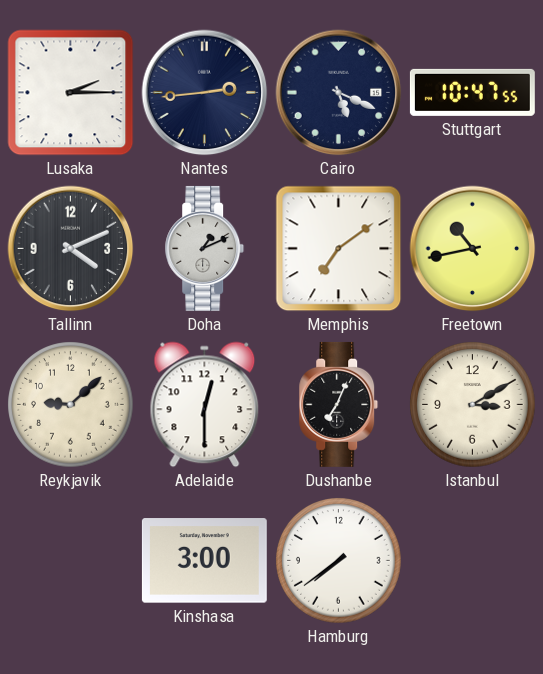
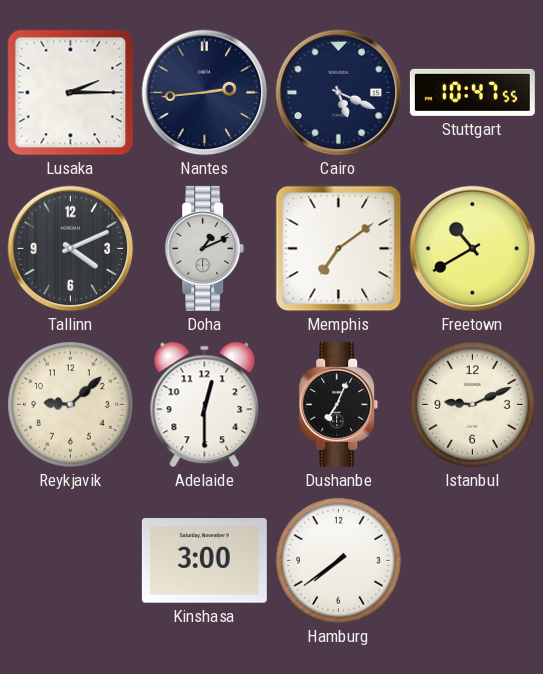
Freetown: 10:43 -> 10:40 (473, 249)
Istanbul: 3:10 -> 9:11 (473, 405)
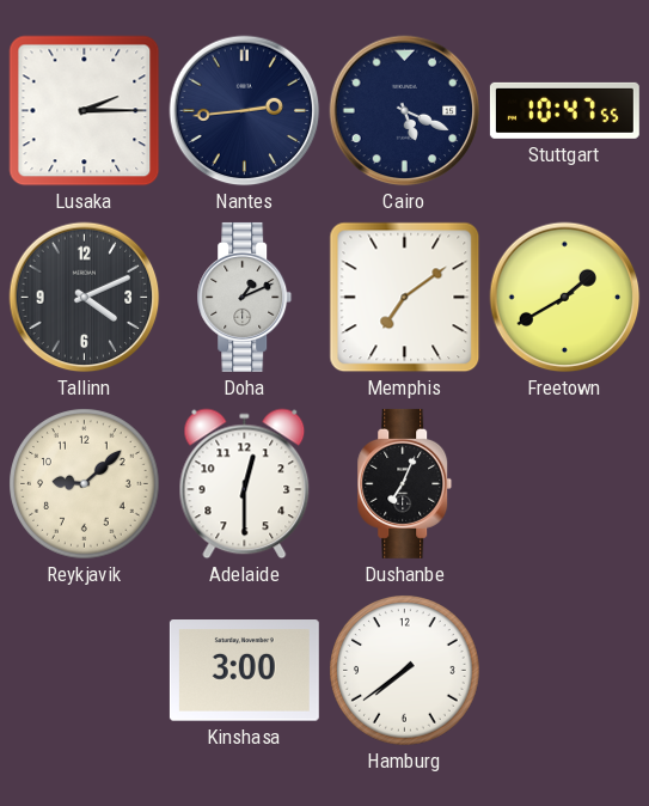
Freetown: 10:40 -> 1:40 (565, 298)
Istanbul: 9:11 -> none (473, 405)
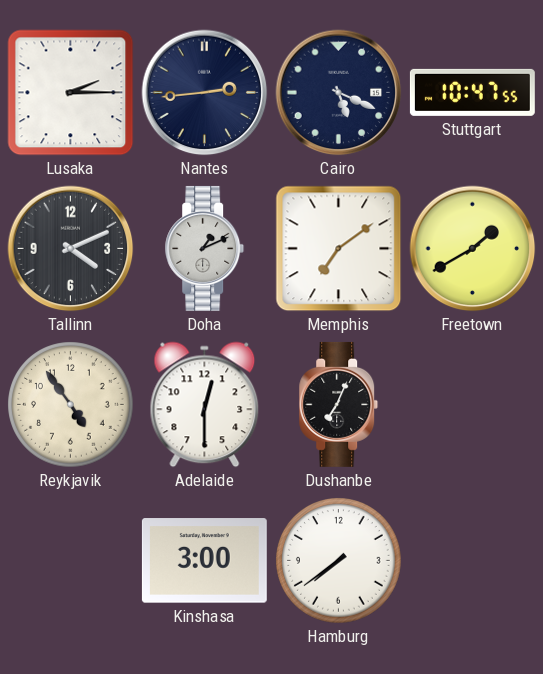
Reykjavik: 9:08 -> 4:54 (71, 405)
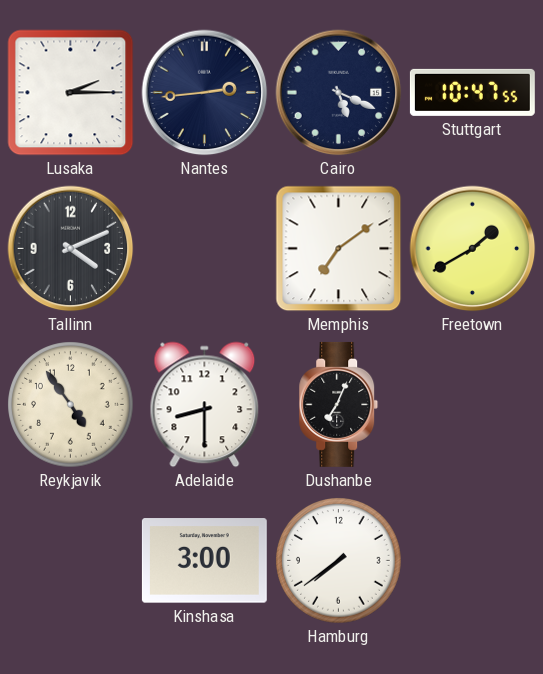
Doha: 1:11 -> none (205, 248)
Adelaide: 12:30 -> 8:30 (205, 405)
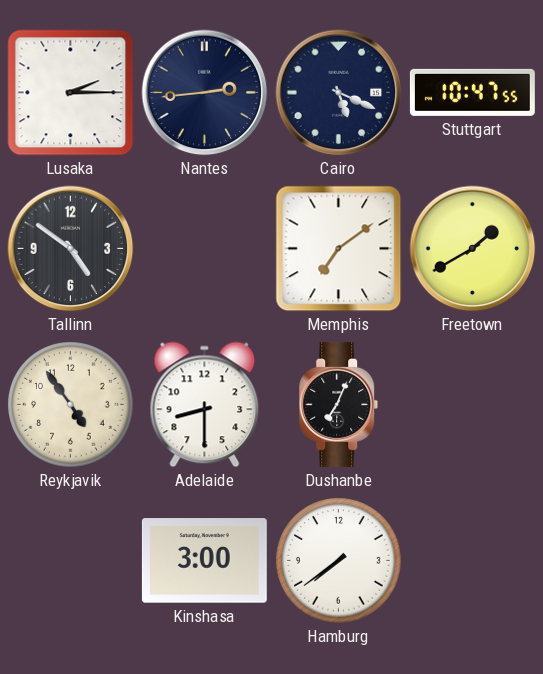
Tallinn: 4:11 -> 4:51 (71, 249)
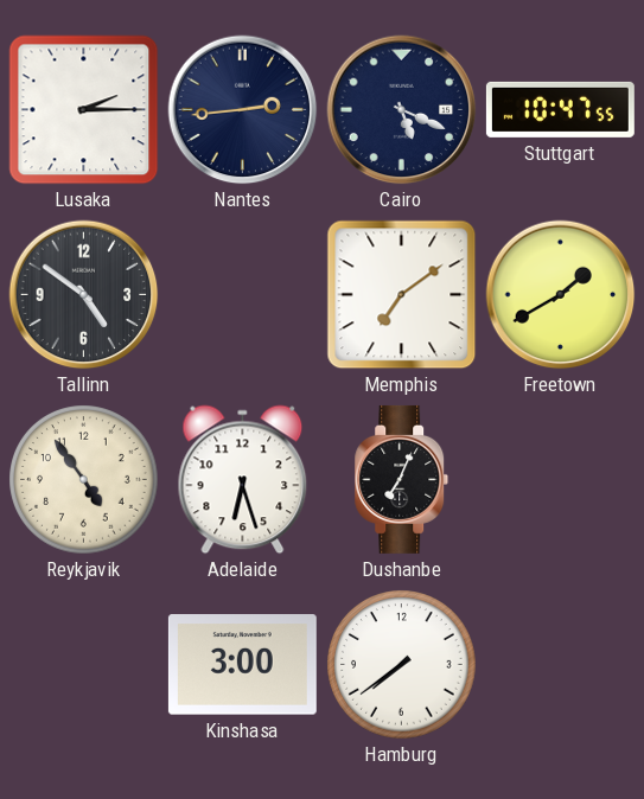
Adelaide: 8:30 -> 6:27 (243, 480)
